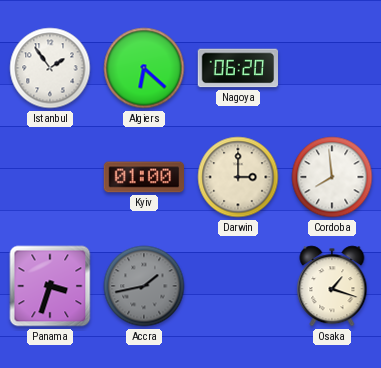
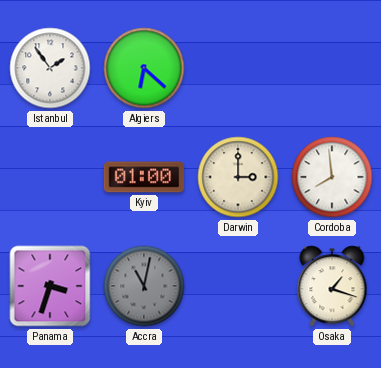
Nagoya: 06:20 -> none (238, 68)
Accra: 1:43 -> 11:02 (144, 286)
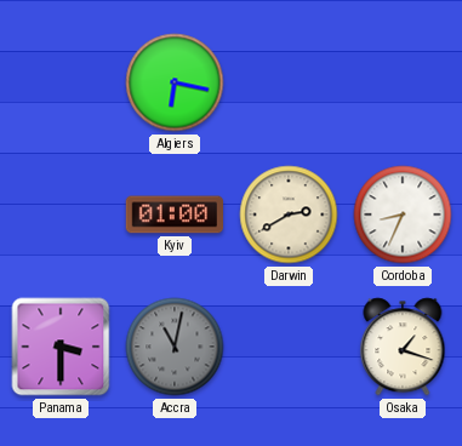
Istanbul: 1:54 -> none (50, 68)
Algiers: 6:22 -> 6:17 (175, 82)
Darwin: 3:00 -> 2:40 (289, 215)
Cordoba: 7:59 -> 8:34 (403, 215)
Panama: 3:33 -> 3:30 (61, 347)
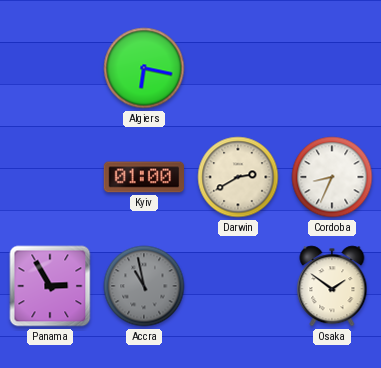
Panama: 3:30 -> 2:55 (50, 286)
Accra: 11:02 -> 10:58 (144, 286)
Osaka: 1:18 -> 1:51 (332, 286)
